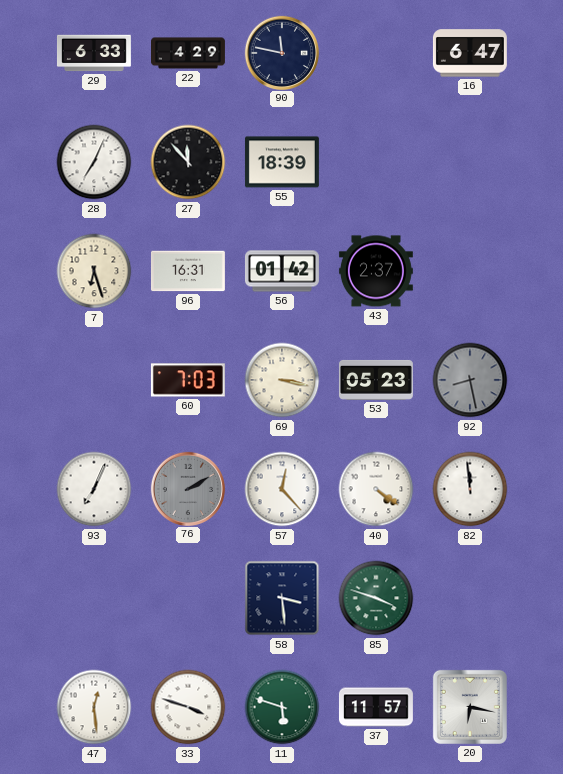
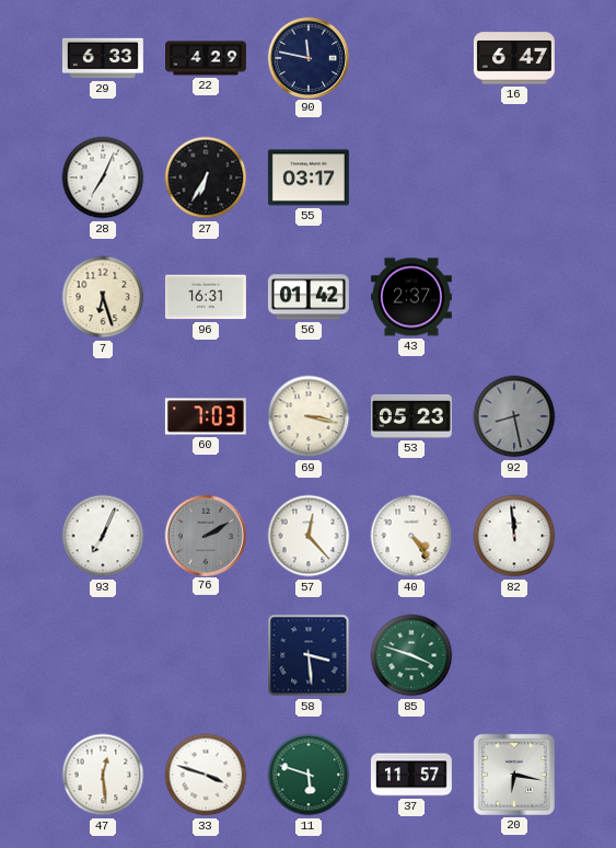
27: 11:53 -> 6:35 (206, 177)
55: 18:39 -> 03:17 (309, 177)
40: 4:21 -> 4:24 (411, 536)
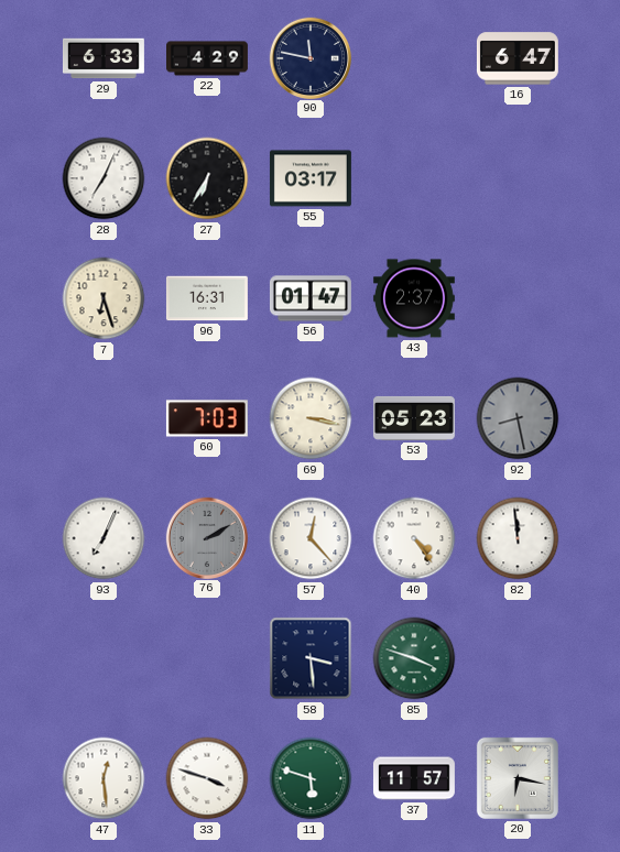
56: 01:42 -> 01:47 (311, 298)
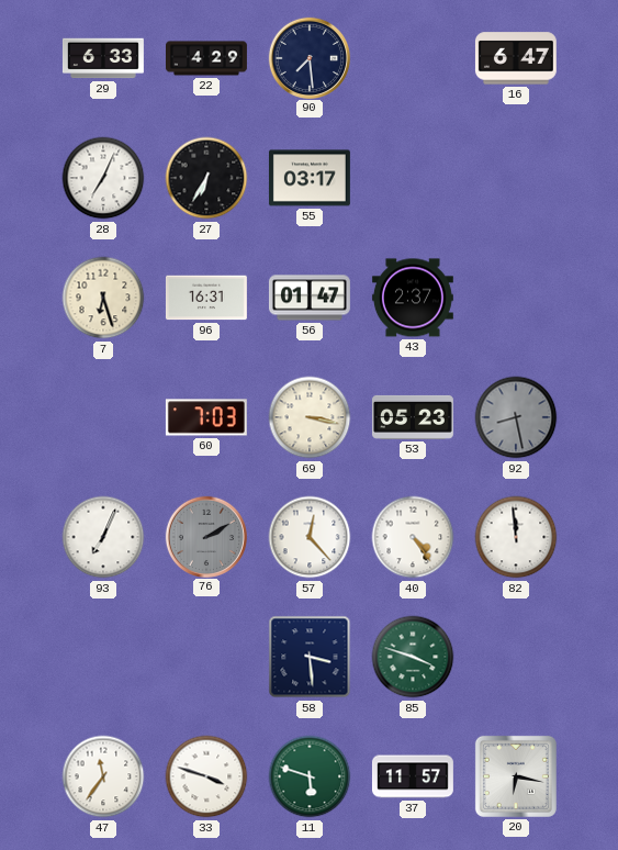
90: 11:47 -> 7:29 (308, 57)
47: 12:29 -> 11:36 (103, 776)
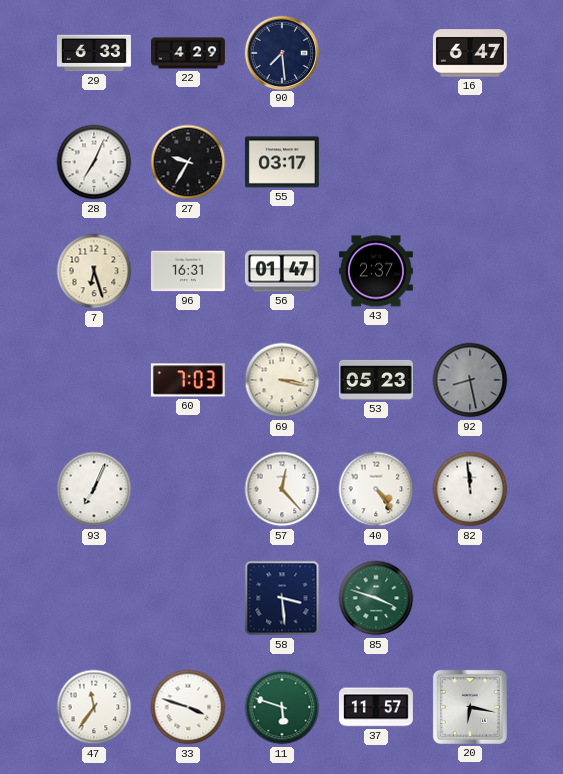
27: 6:35 -> 9:35 (188, 162)
76: 2:10 -> none (205, 536)
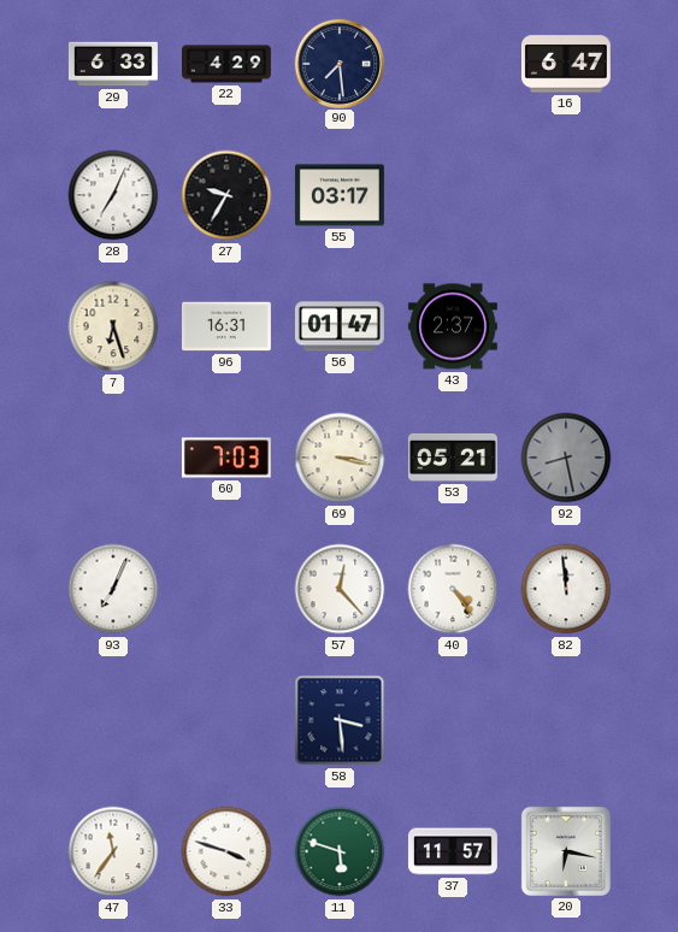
53: 05:23 -> 05:21 (453, 458)
85: 3:48 -> none (376, 598)
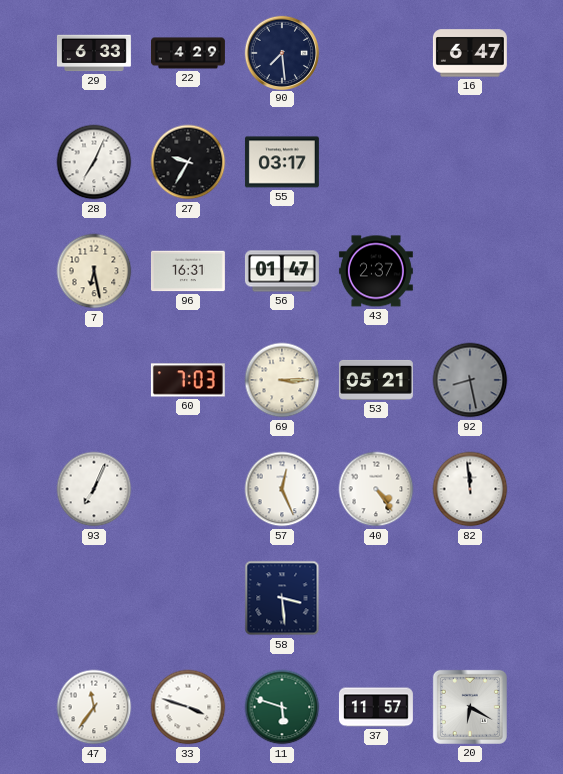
7: 6:27 -> 6:28 (94, 271)
69: 3:17 -> 3:15 (282, 380)
57: 12:23 -> 12:26 (282, 489)
20: 6:17 -> 6:20 (470, 707)
